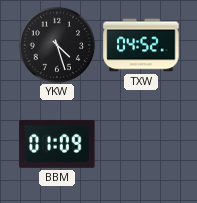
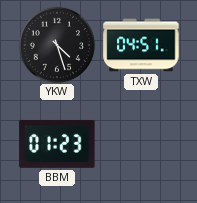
TXW: 04:52 -> 04:51 (141, 45)
BBM: 01:09 -> 01:23 (57, 144)
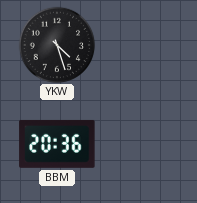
TXW: 04:51 -> none (141, 45)
BBM: 01:23 -> 20:36 (57, 144)
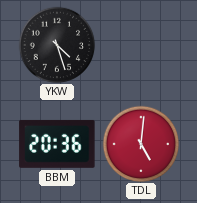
TDL: none -> 5:01 (141, 144)
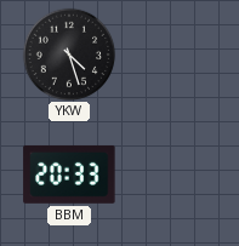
BBM: 20:36 -> 20:33 (69, 175)
TDL: 5:01 -> none (141, 144)
